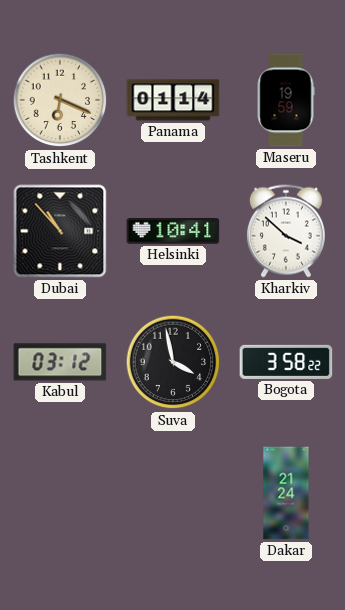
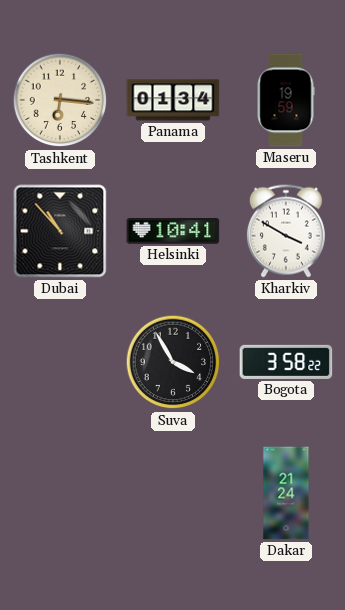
Tashkent: 6:19 -> 6:16 (60, 100)
Panama: 01:14 -> 01:34 (173, 100)
Kharkiv: 3:52 -> 3:50 (286, 231)
Kabul: 03:12 -> none (60, 362)
Suva: 3:58 -> 3:55 (173, 362)
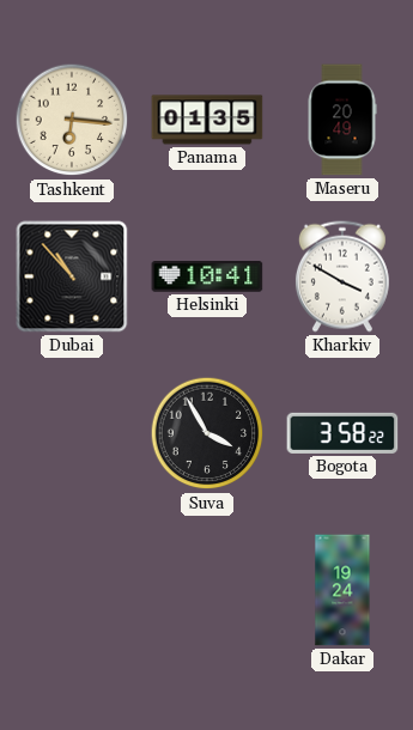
Panama: 01:34 -> 01:35 (207, 120)
Maseru: 19:59 -> 20:49 (342, 120)
Dakar: 21:24 -> 19:24 (342, 590)
